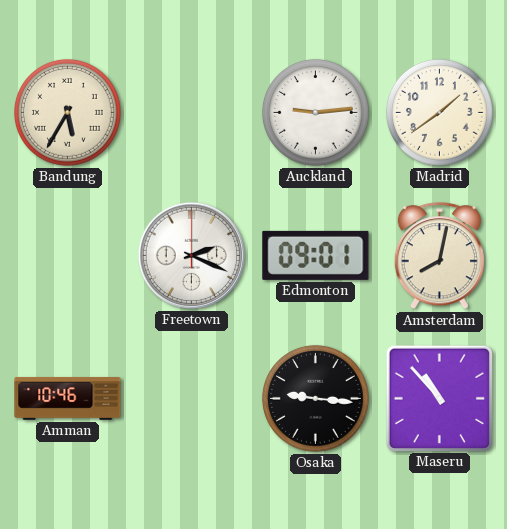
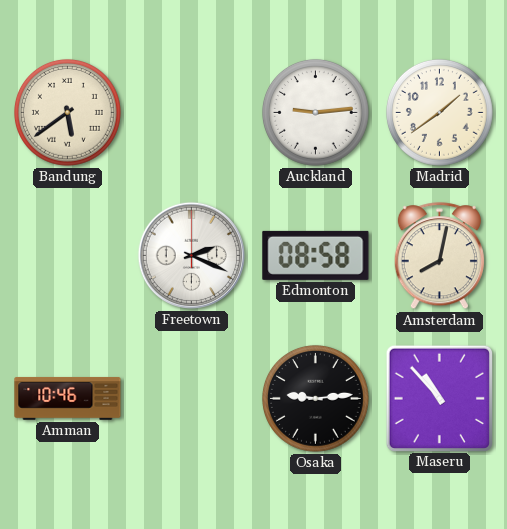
Bandung: 5:35 -> 5:39 (67, 112)
Edmonton: 09:01 -> 08:58 (316, 255)
Osaka: 9:16 -> 9:14 (315, 398)
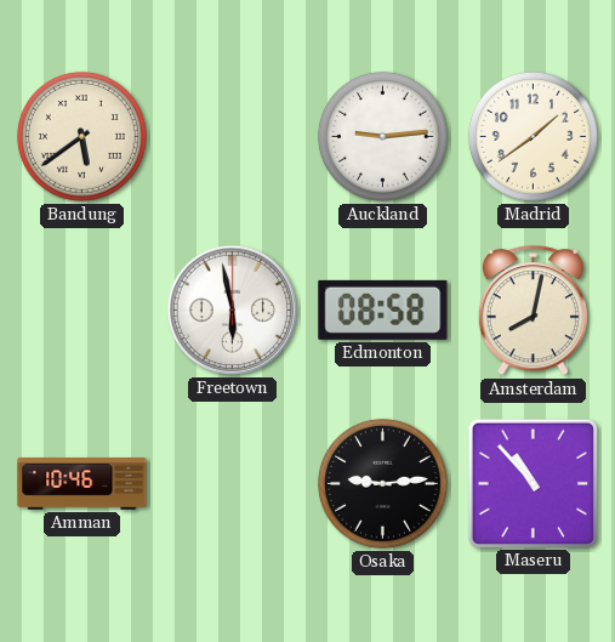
Freetown: 2:19 -> 5:58 (232, 309)
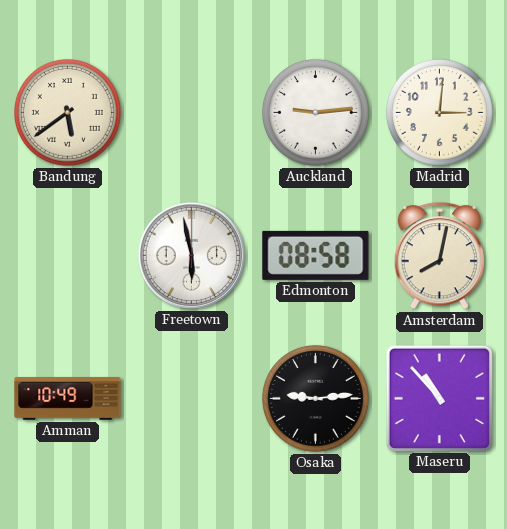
Madrid: 1:39 -> 3:01 (439, 112)
Amman: 10:46 -> 10:49 (68, 398)
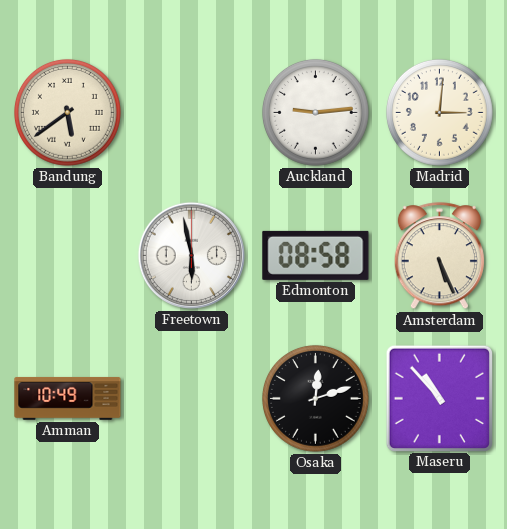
Amsterdam: 8:02 -> 5:26 (439, 256)
Osaka: 9:14 -> 12:12 (315, 398)
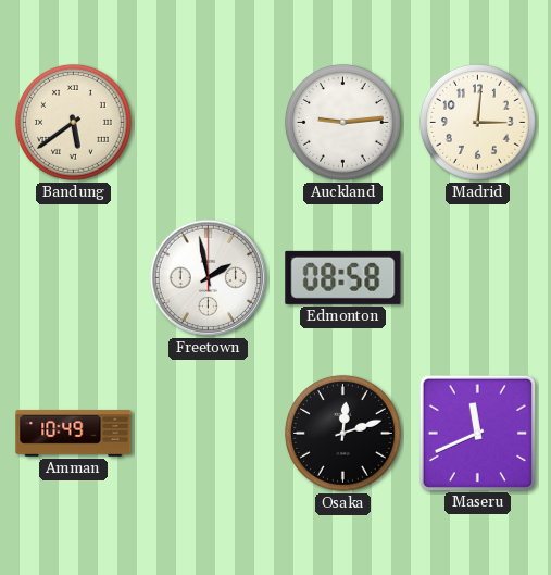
Freetown: 5:58 -> 1:58 (208, 277)
Amsterdam: 5:26 -> none (439, 256)
Maseru: 10:53 -> 11:41 (477, 433)
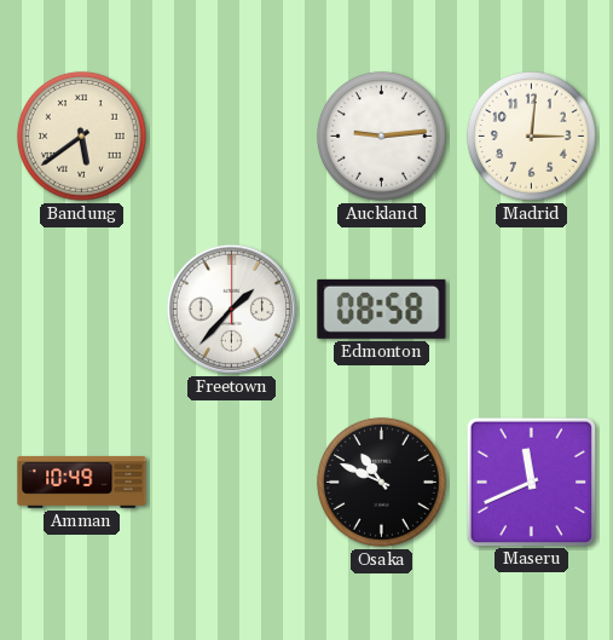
Freetown: 1:58 -> 1:37 (231, 309)
Osaka: 12:12 -> 10:49 (381, 482)
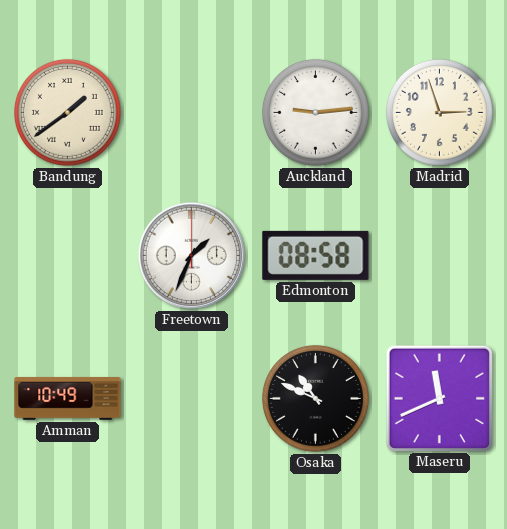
Bandung: 5:39 -> 1:39 (67, 112)
Madrid: 3:01 -> 2:57 (439, 112)
Freetown: 1:37 -> 1:34 (191, 255)
